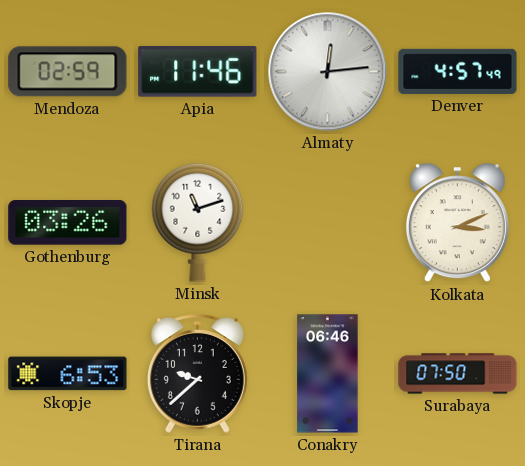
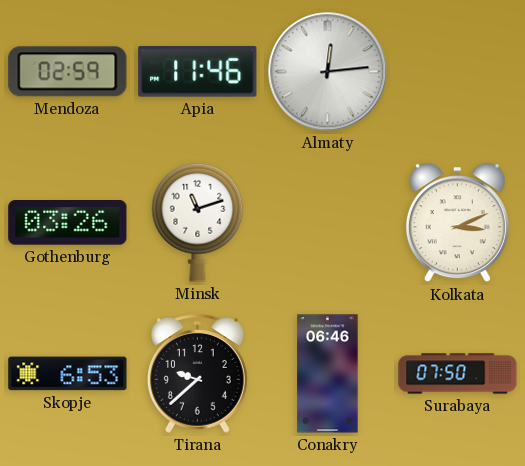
Denver: 4:57 -> none (458, 71)
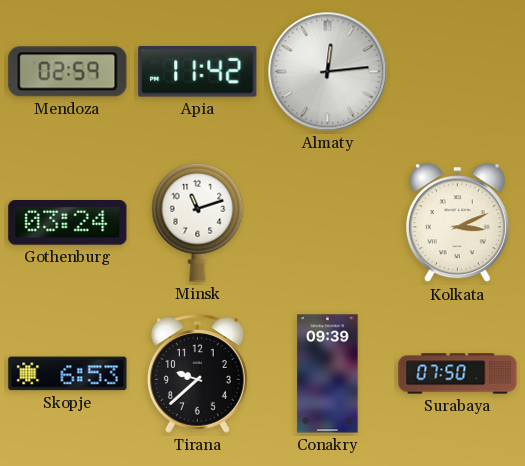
Apia: 11:46 -> 11:42 (198, 72)
Gothenburg: 03:26 -> 03:24 (68, 223)
Conakry: 06:46 -> 09:39 (328, 374)
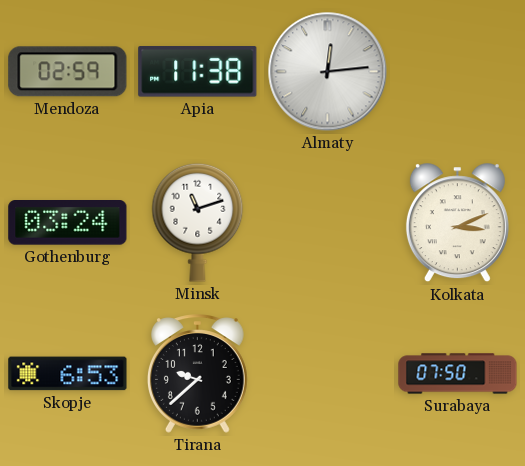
Apia: 11:42 -> 11:38 (198, 72)
Conakry: 09:39 -> none (328, 374)
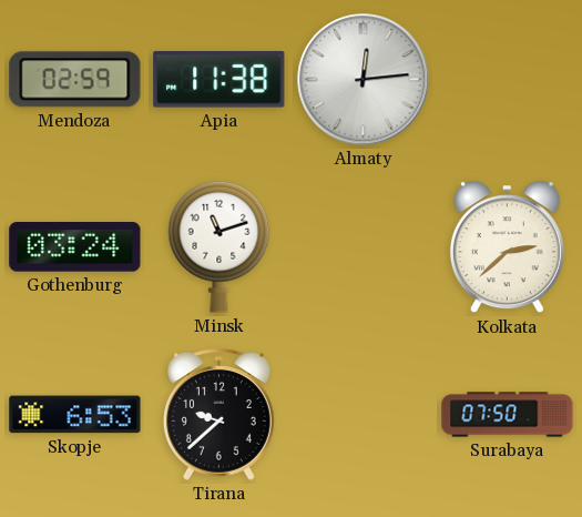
Kolkata: 3:11 -> 2:38 (507, 247)
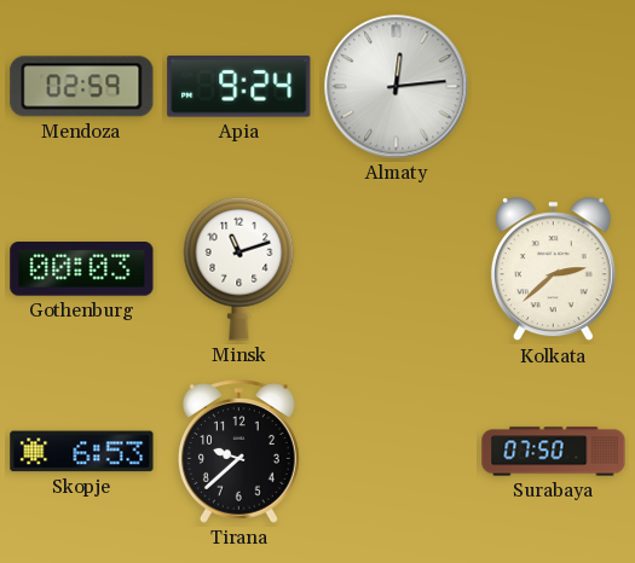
Apia: 11:38 -> 9:24 (239, 87)
Gothenburg: 03:24 -> 00:03 (82, 269)
